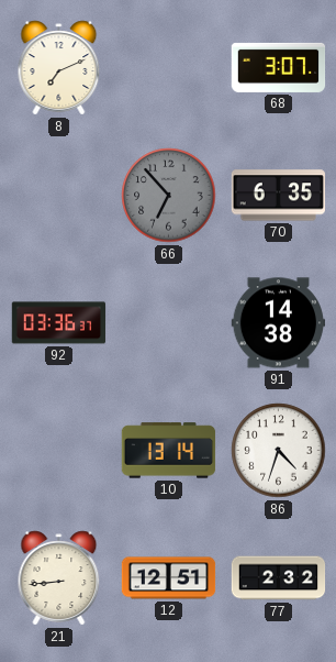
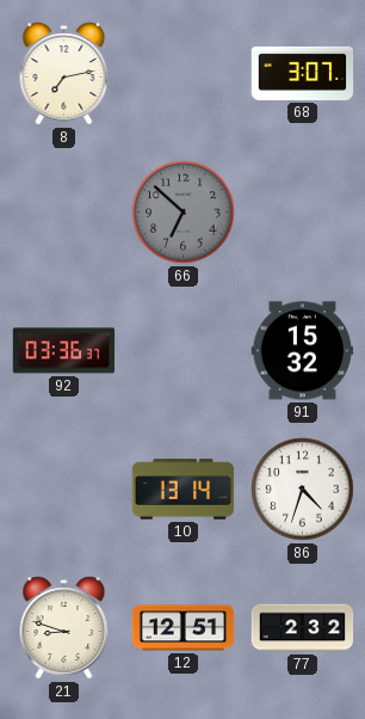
8: 7:11 -> 7:13 (64, 74)
66: 6:53 -> 6:52 (184, 213)
70: 6:35 -> none (278, 196)
91: 14:38 -> 15:32 (303, 351)
21: 8:44 -> 8:48 (64, 628)
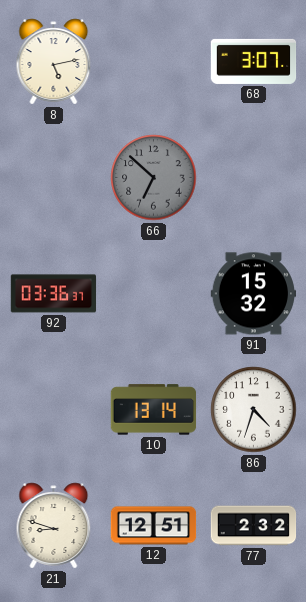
8: 7:13 -> 5:13 (54, 62)
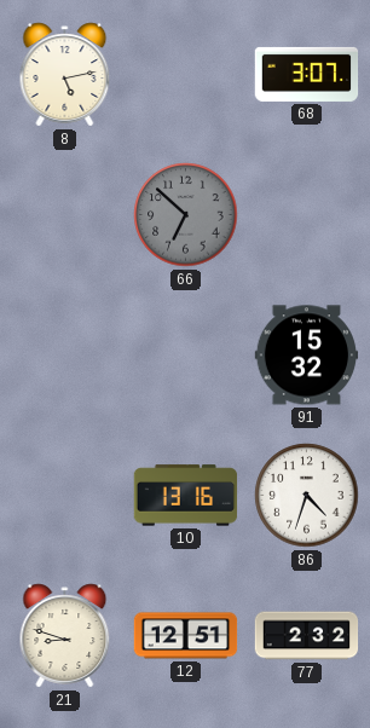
92: 03:36 -> none (54, 294)
10: 13:14 -> 13:16 (186, 496)
